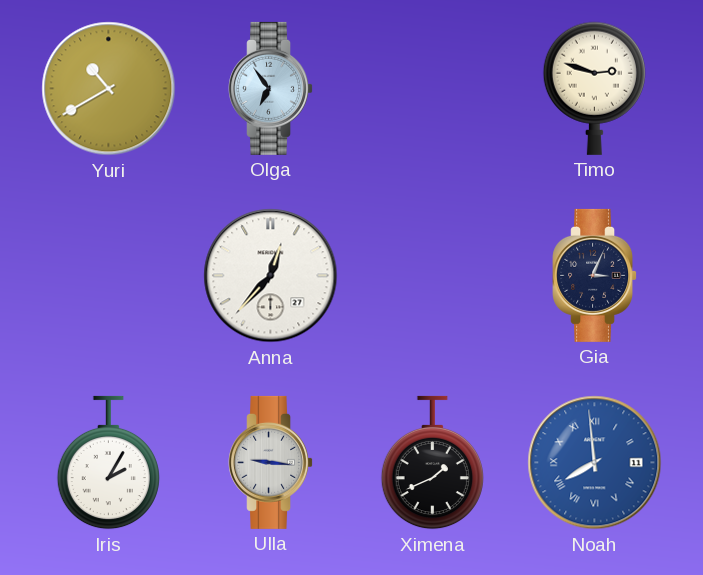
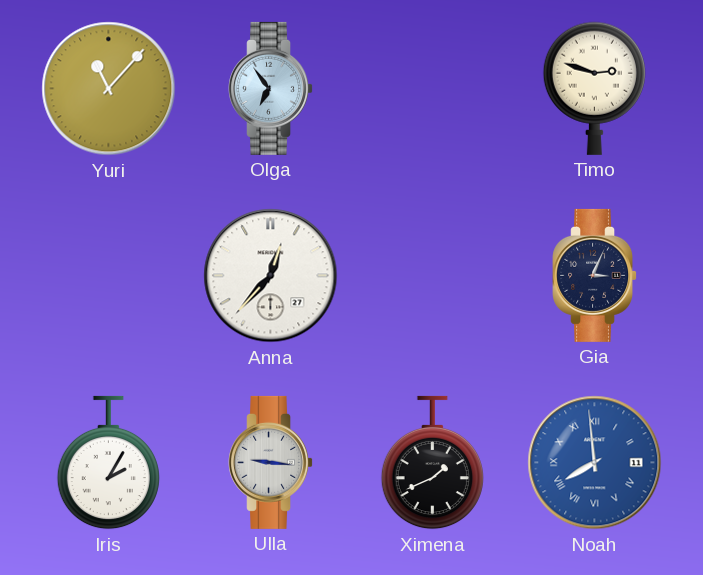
Yuri: 10:40 -> 11:07 (109, 89)
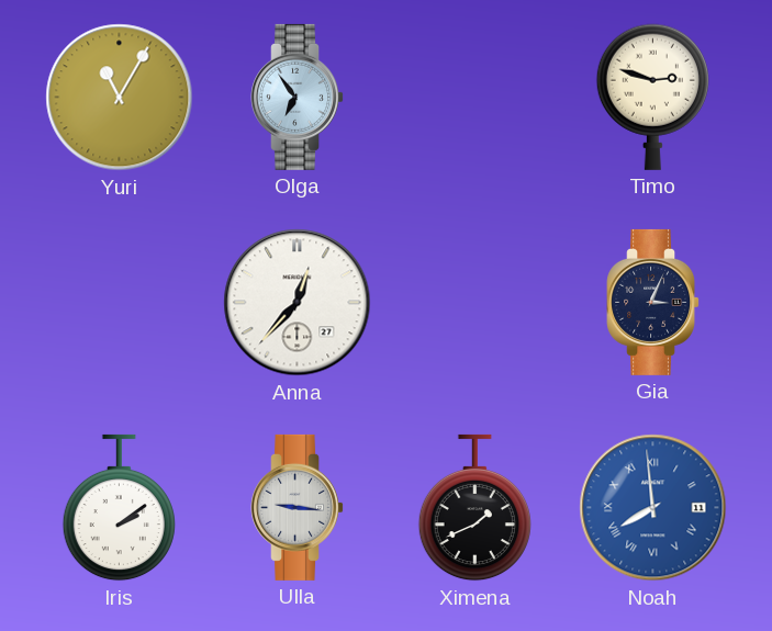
Yuri: 11:07 -> 11:05 (120, 98)
Iris: 2:05 -> 2:09 (119, 508)
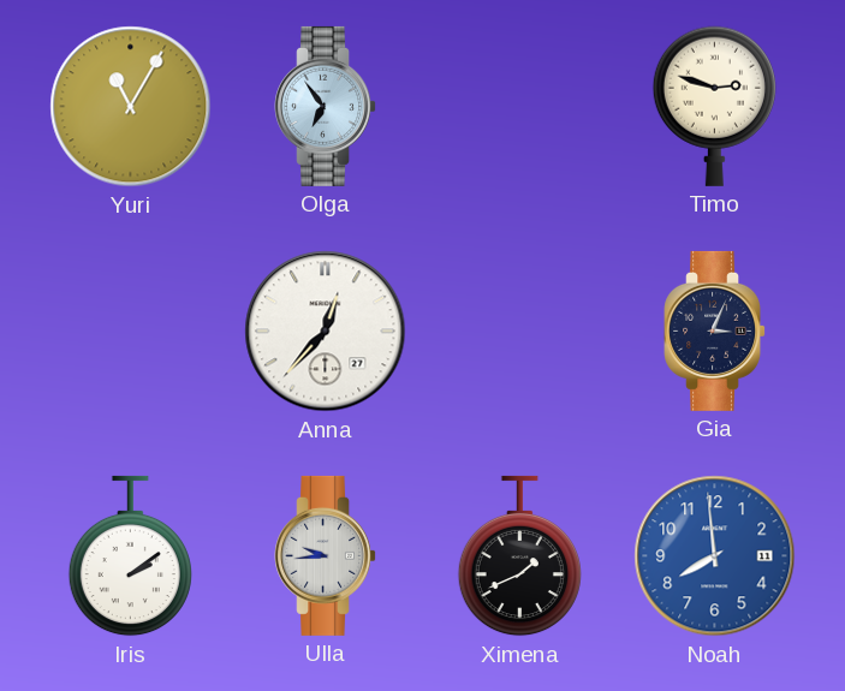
Ulla: 9:16 -> 9:44 (326, 555)
Noah numerals: Roman -> Arabic (715, 556)
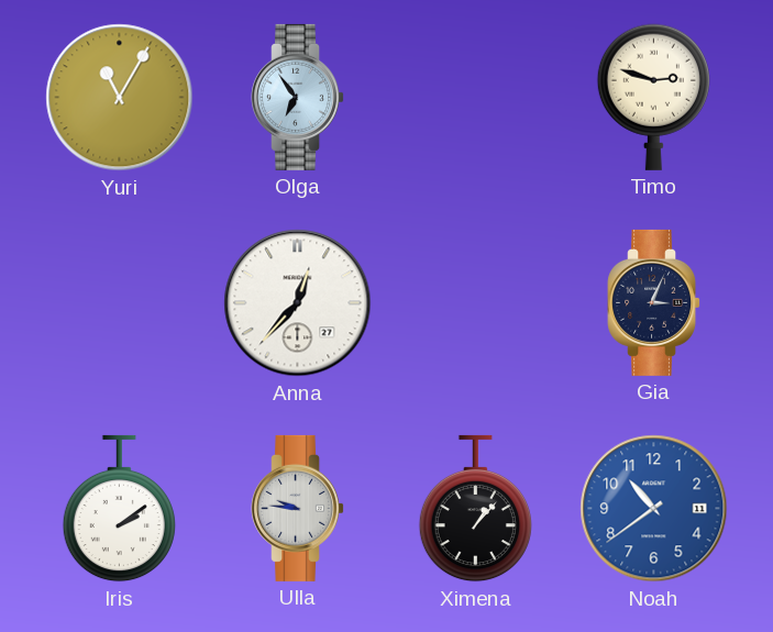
Ulla: 9:44 -> 9:46 (298, 508)
Ximena: 1:41 -> 1:07 (475, 509)
Noah: 7:59 -> 10:39 (654, 509)
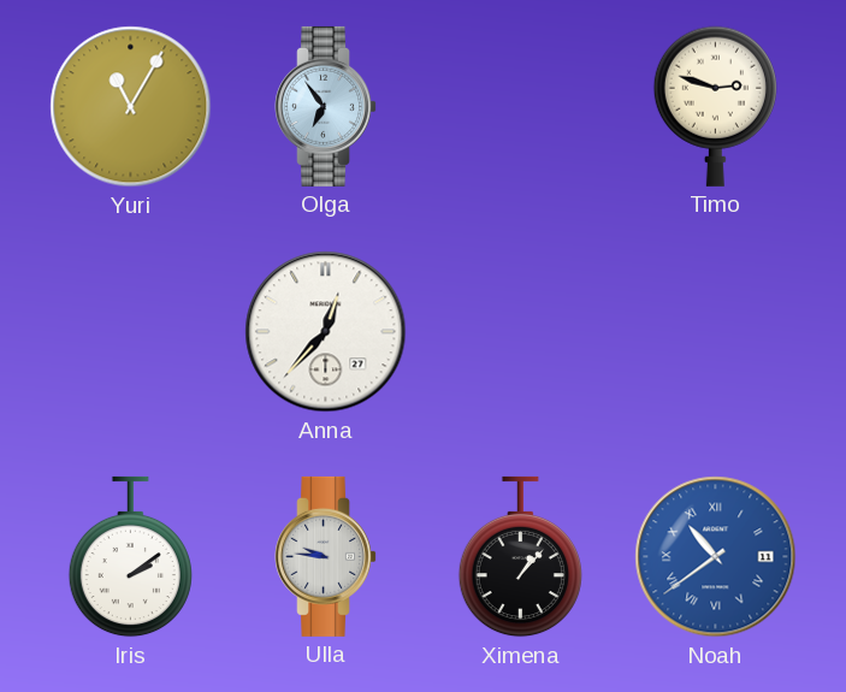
Gia: 3:04 -> none (654, 302)
Noah numerals: Arabic -> Roman (716, 557)
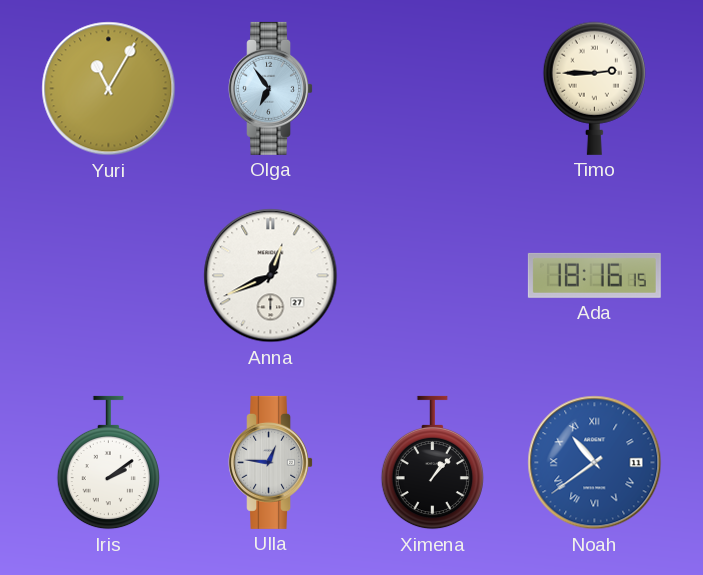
Timo: 2:48 -> 2:45 (594, 88)
Anna: 12:37 -> 12:41 (271, 276)
Ada: none -> 18:16 (594, 275)
Ulla: 9:46 -> 12:46 (271, 462)
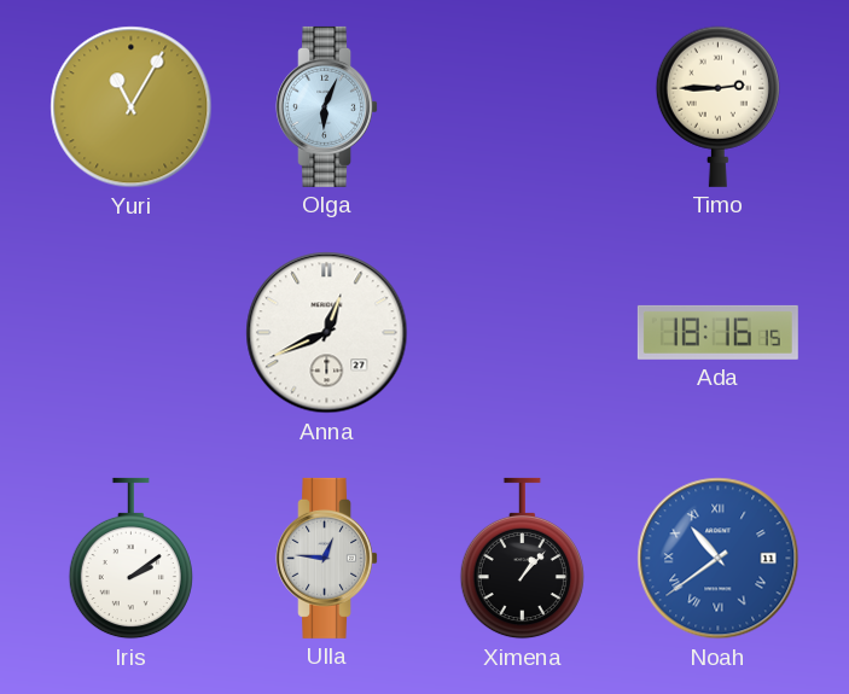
Olga: 6:54 -> 6:04 (327, 106)
